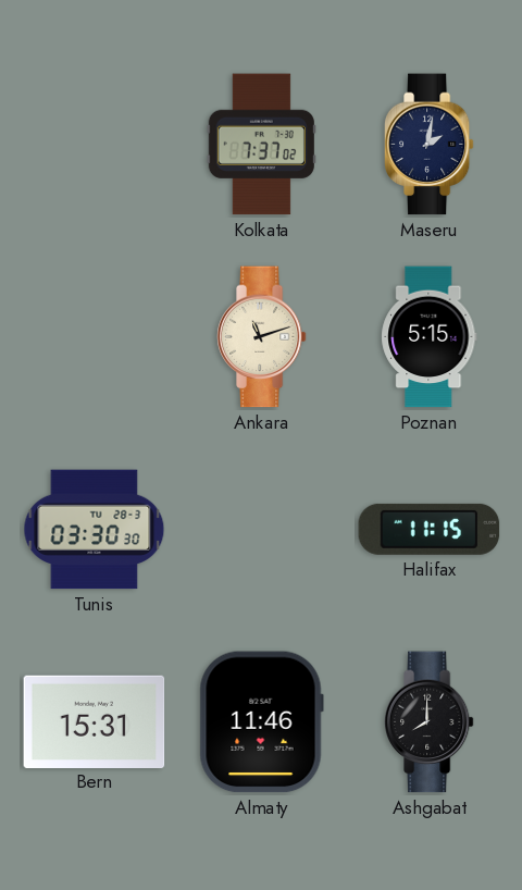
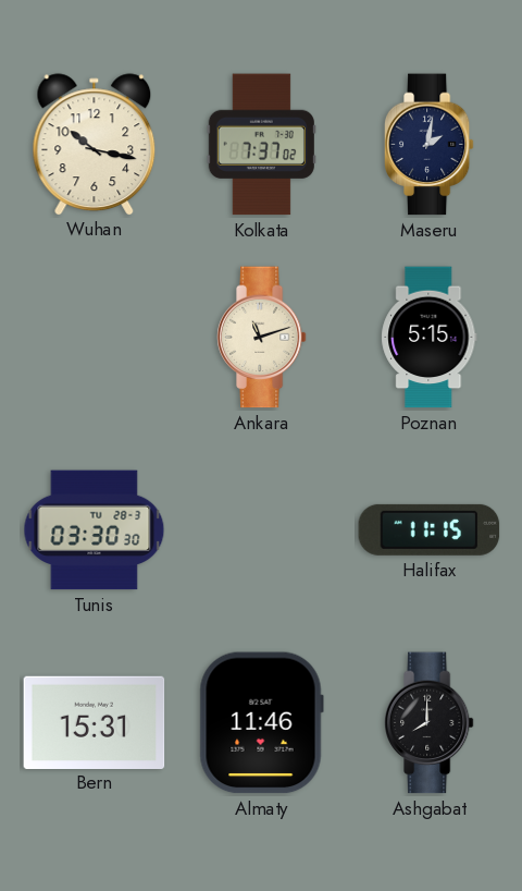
Wuhan: none -> 10:17 (95, 144)
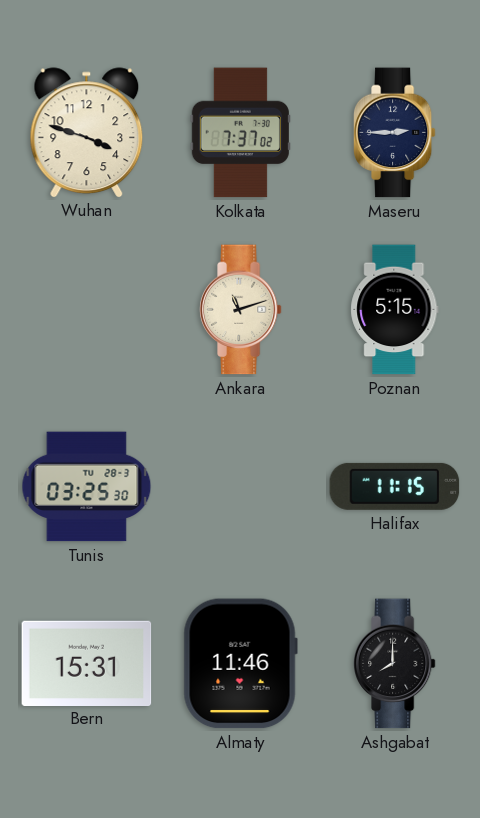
Wuhan: 10:17 -> 3:48 (87, 132)
Maseru: 2:02 -> 2:45 (394, 133)
Tunis: 03:30 -> 03:25 (87, 487)
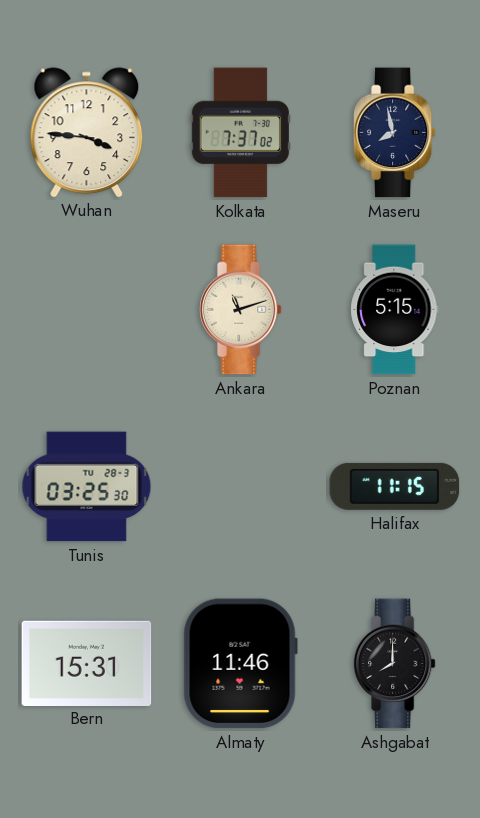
Wuhan: 3:48 -> 3:46 (87, 132)
Maseru: 2:45 -> 7:58 (394, 133)
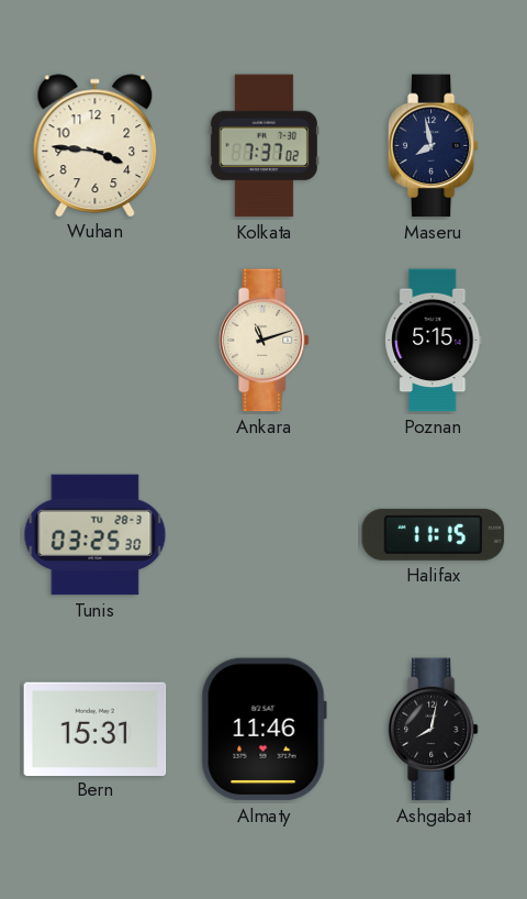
Ashgabat: 8:00 -> 8:02 (433, 730)
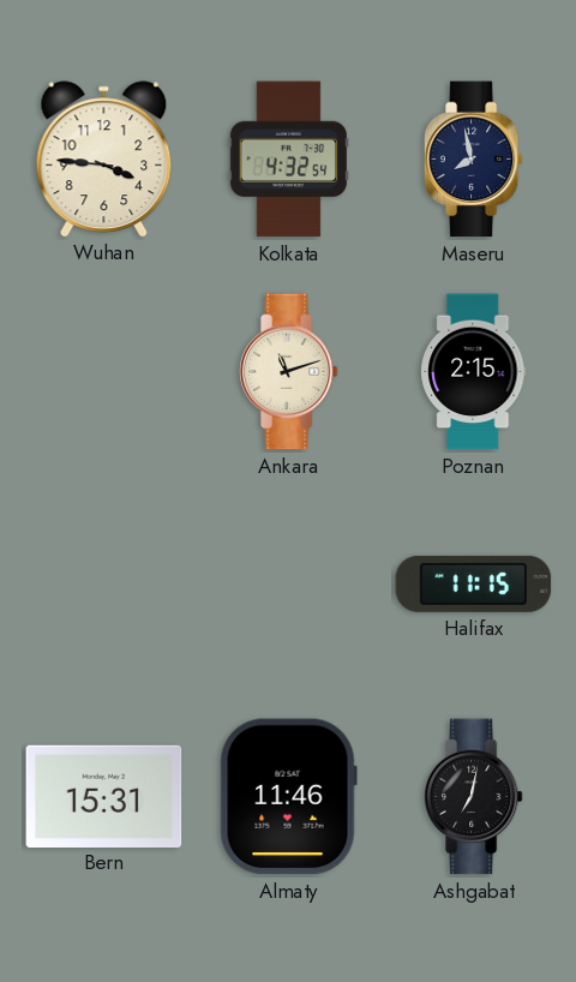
Kolkata: 7:37 -> 4:32 (288, 160)
Poznan: 5:15 -> 2:15 (474, 372)
Tunis: 03:25 -> none (96, 535)
Ashgabat: 8:02 -> 7:02 (473, 797)
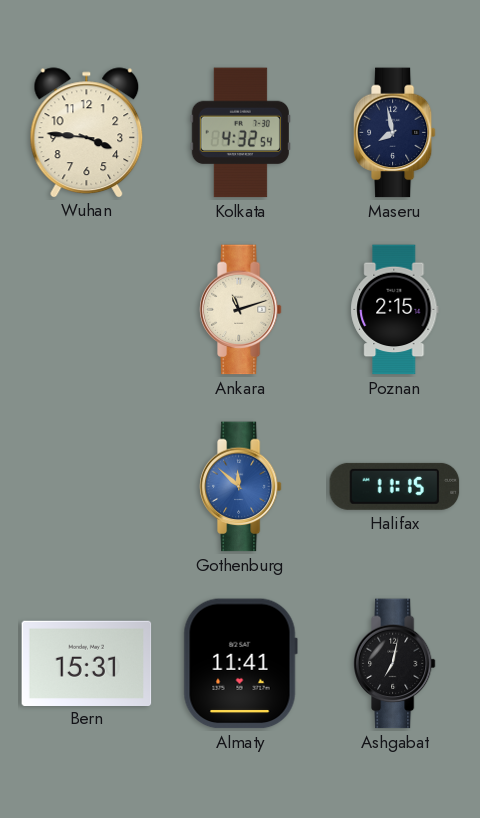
Gothenburg: none -> 11:52 (240, 487)
Almaty: 11:46 -> 11:41 (240, 664)
